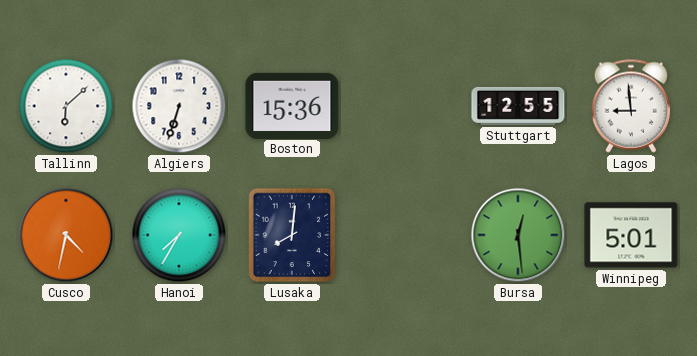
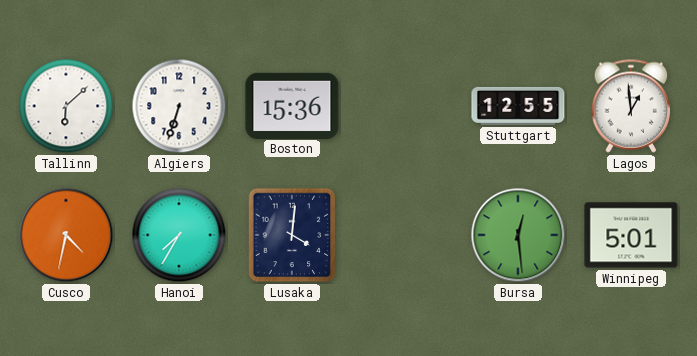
Lagos: 8:59 -> 12:59 (631, 106)
Lusaka: 8:01 -> 4:01 (292, 235)
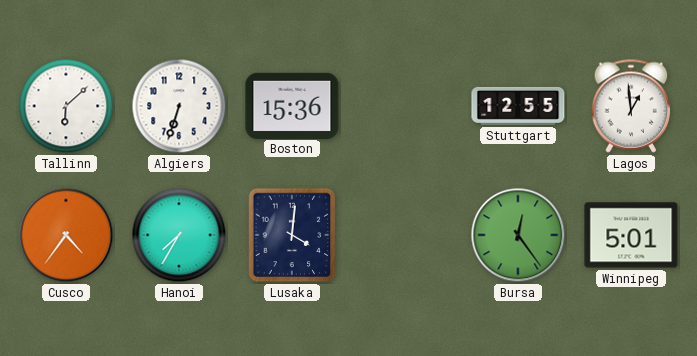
Cusco: 4:32 -> 4:36 (66, 235)
Bursa: 12:29 -> 12:24 (518, 235)
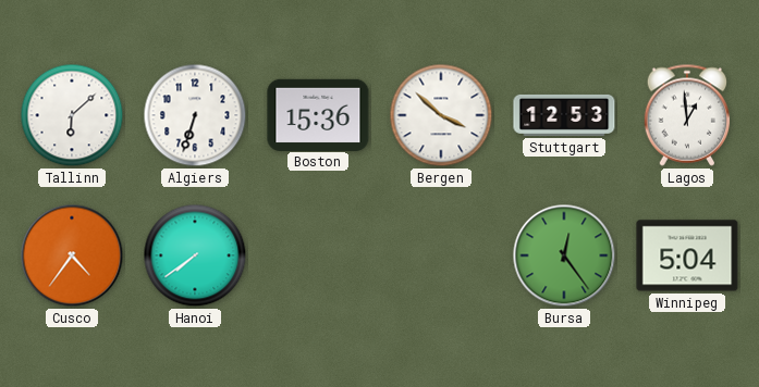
Bergen: none -> 3:52 (441, 115)
Stuttgart: 12:55 -> 12:53 (564, 115)
Hanoi: 7:35 -> 7:39 (195, 255)
Lusaka: 4:01 -> none (292, 235)
Winnipeg: 5:01 -> 5:04 (687, 255)
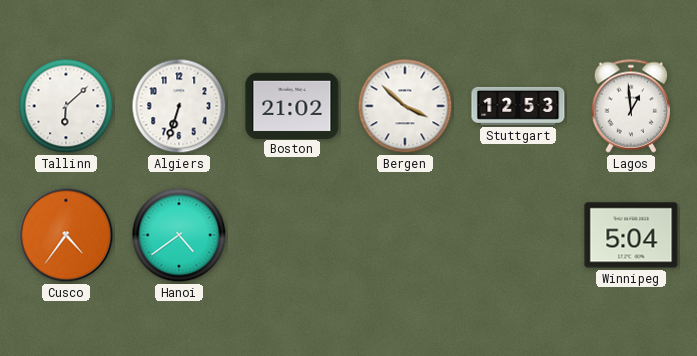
Boston: 15:36 -> 21:02 (292, 105)
Hanoi: 7:39 -> 4:39 (179, 235)
Bursa: 12:24 -> none (564, 255)
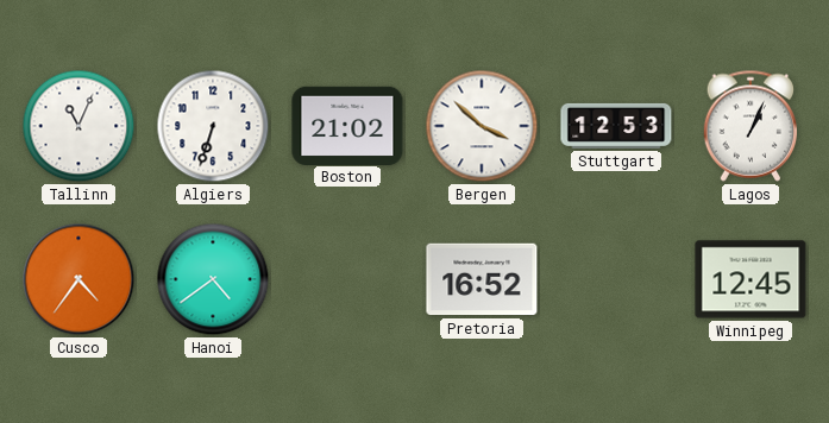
Tallinn: 6:08 -> 11:04 (78, 126)
Lagos: 12:59 -> 1:04 (751, 126)
Pretoria: none -> 16:52 (482, 279)
Winnipeg: 5:04 -> 12:45 (751, 279)
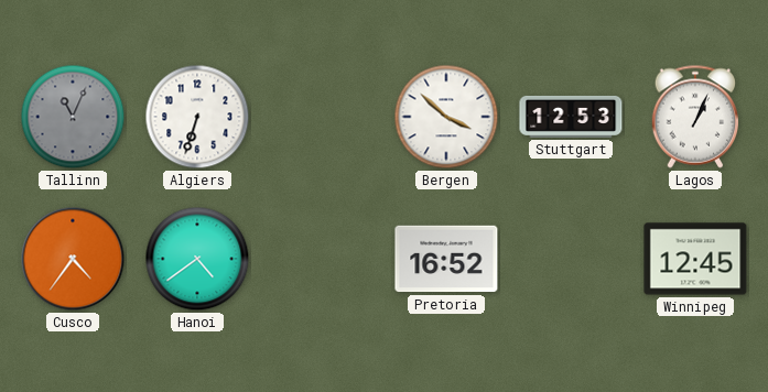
Tallinn dial: white -> grey (73, 117)
Boston: 21:02 -> none (347, 125)
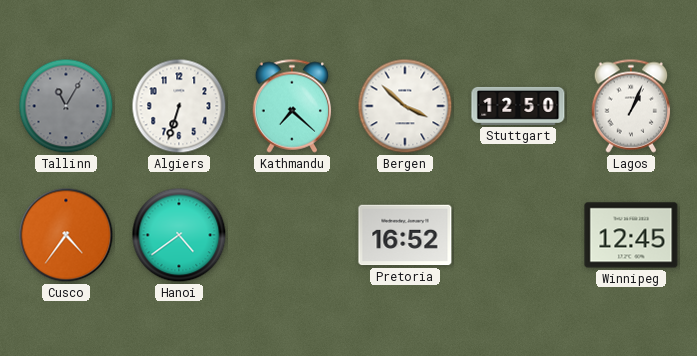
Tallinn: 11:04 -> 11:05 (66, 106)
Kathmandu: none -> 7:22 (292, 106)
Stuttgart: 12:53 -> 12:50 (518, 106)
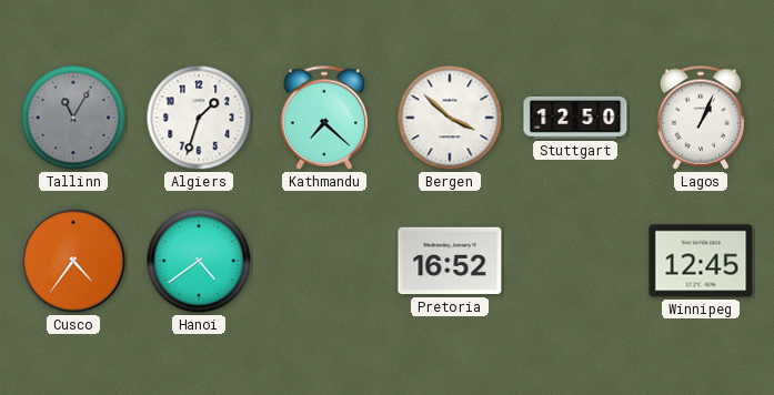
Algiers: 6:33 -> 1:33 (199, 118)
